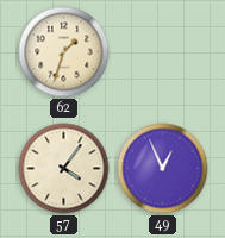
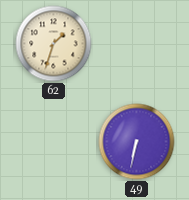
57: 4:06 -> none (64, 169)
49: 12:56 -> 6:32 (137, 142)
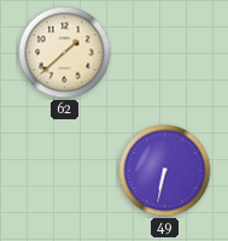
62: 1:33 -> 1:38 (65, 53)
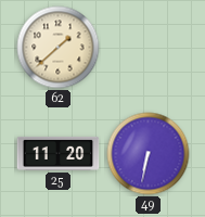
25: none -> 11:20 (59, 153)
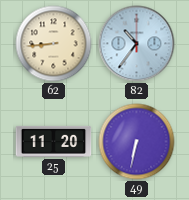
62: 1:38 -> 8:44 (54, 44)
82: none -> 10:36 (137, 44)
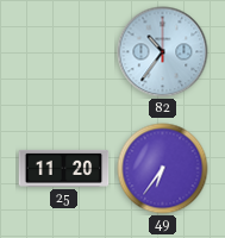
62: 8:44 -> none (54, 44)
49: 6:32 -> 6:36 (163, 169)
